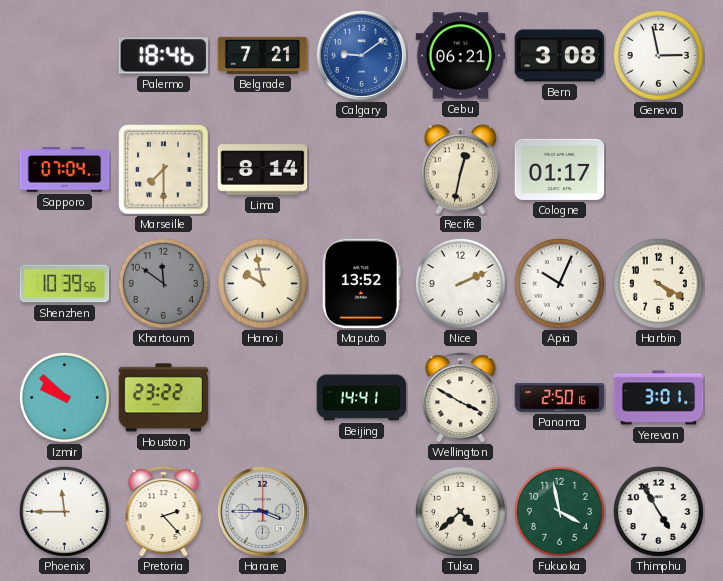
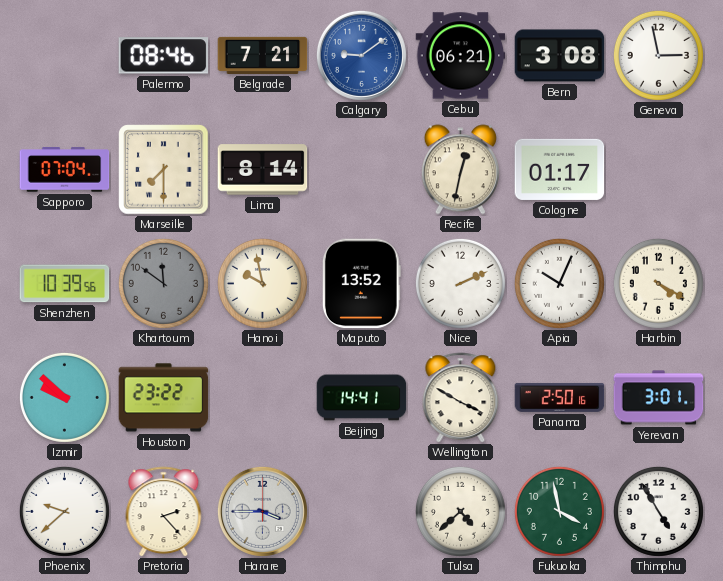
Palermo: 18:46 -> 08:46 (164, 56)
Phoenix: 11:45 -> 9:38 (64, 511)
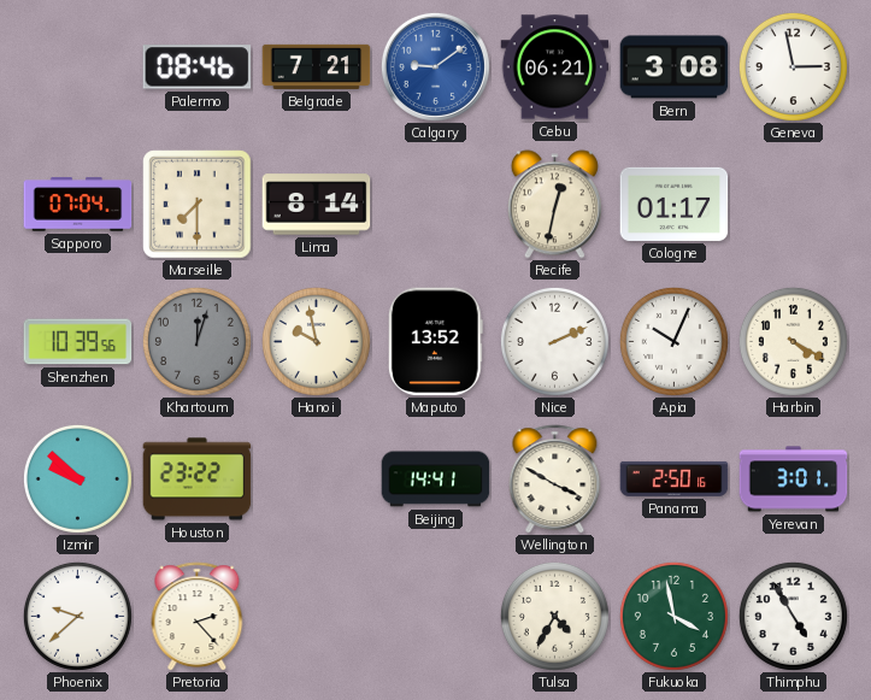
Khartoum: 11:51 -> 12:03 (196, 341)
Harare: 3:45 -> none (262, 511)
Tulsa: 4:38 -> 4:35 (554, 616)
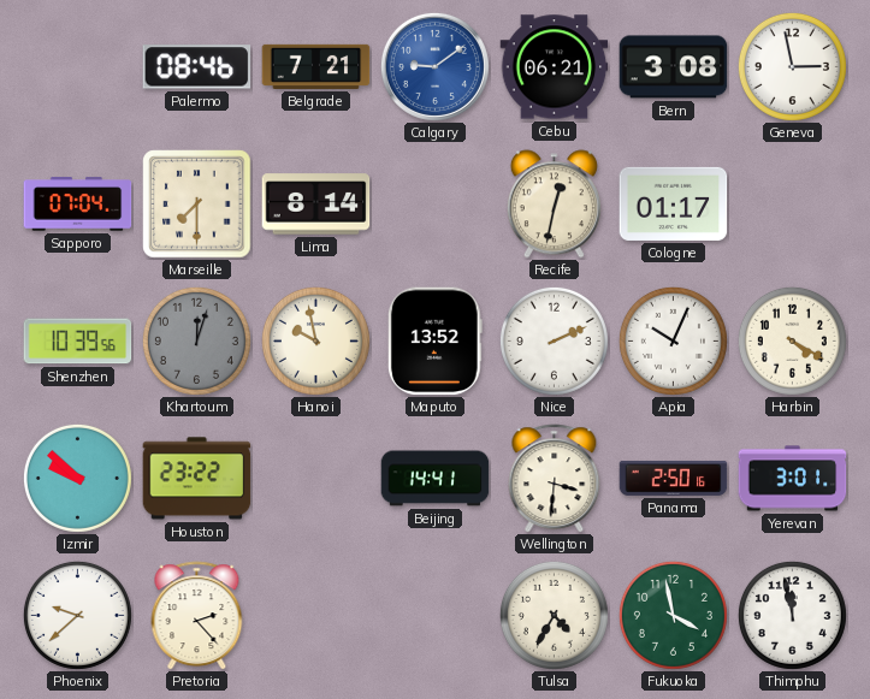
Wellington: 3:50 -> 3:31 (555, 479)
Thimphu: 4:55 -> 11:58 (792, 615)
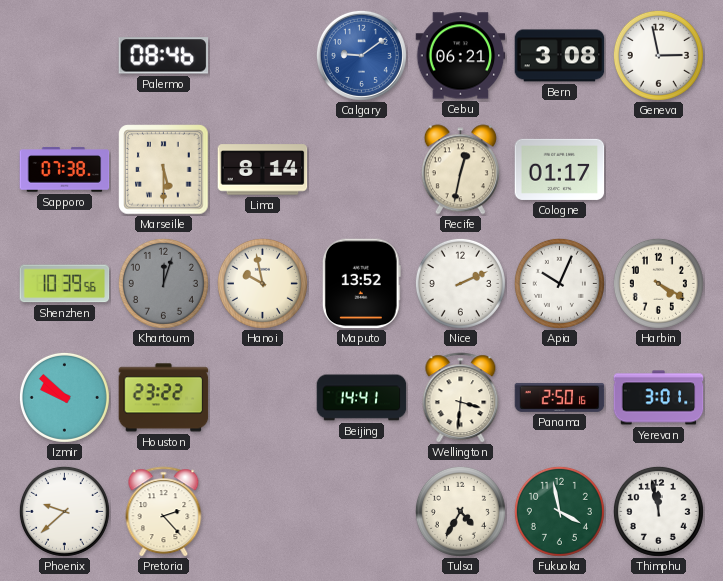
Belgrade: 7:21 -> none (316, 66)
Sapporo: 07:04 -> 07:38 (65, 170)
Marseille: 7:30 -> 5:30 (164, 170)
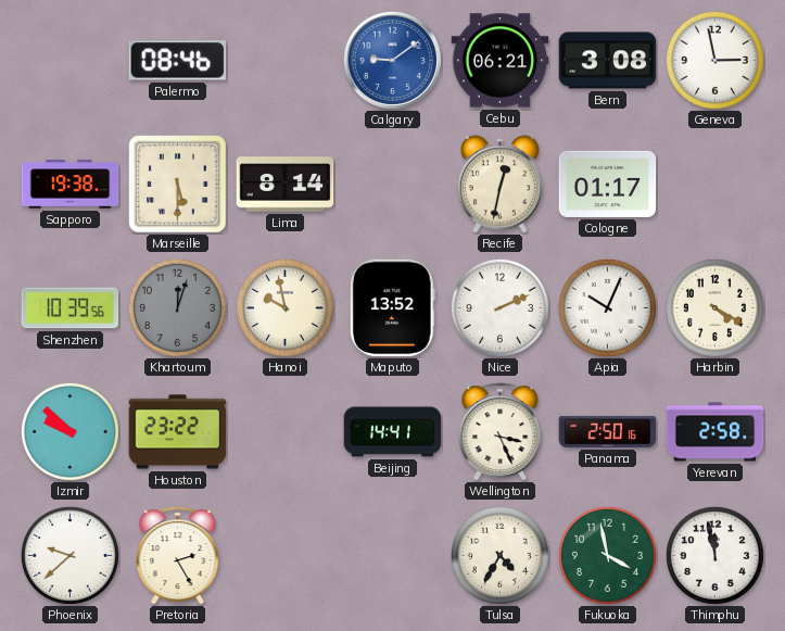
Sapporo: 07:38 -> 19:38 (71, 185)
Wellington: 3:31 -> 3:26 (501, 432)
Yerevan: 3:01 -> 2:58 (716, 432)
Pretoria: 2:23 -> 2:25 (178, 556)
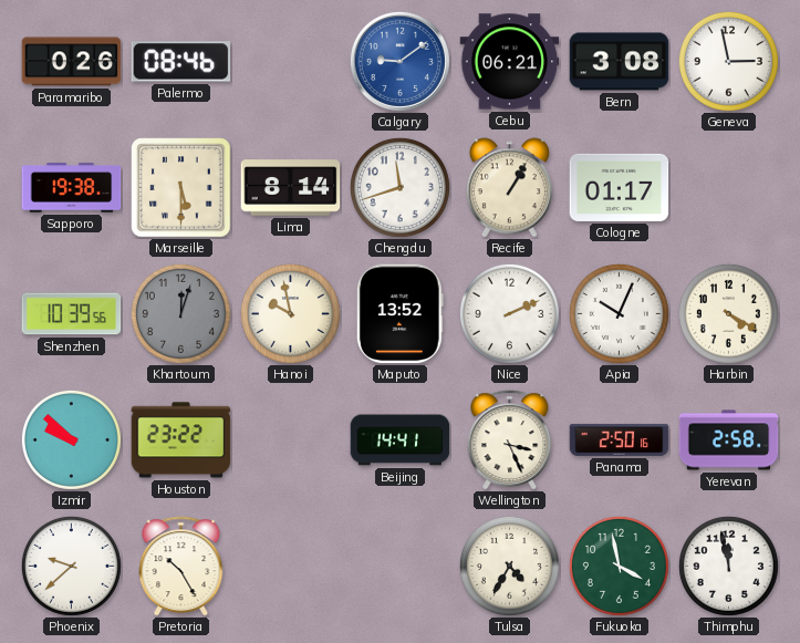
Paramaribo: none -> 0:26 (72, 62)
Chengdu: none -> 11:42 (399, 187)
Recife: 12:32 -> 1:05 (509, 188)
Pretoria: 2:25 -> 10:25 (181, 567)
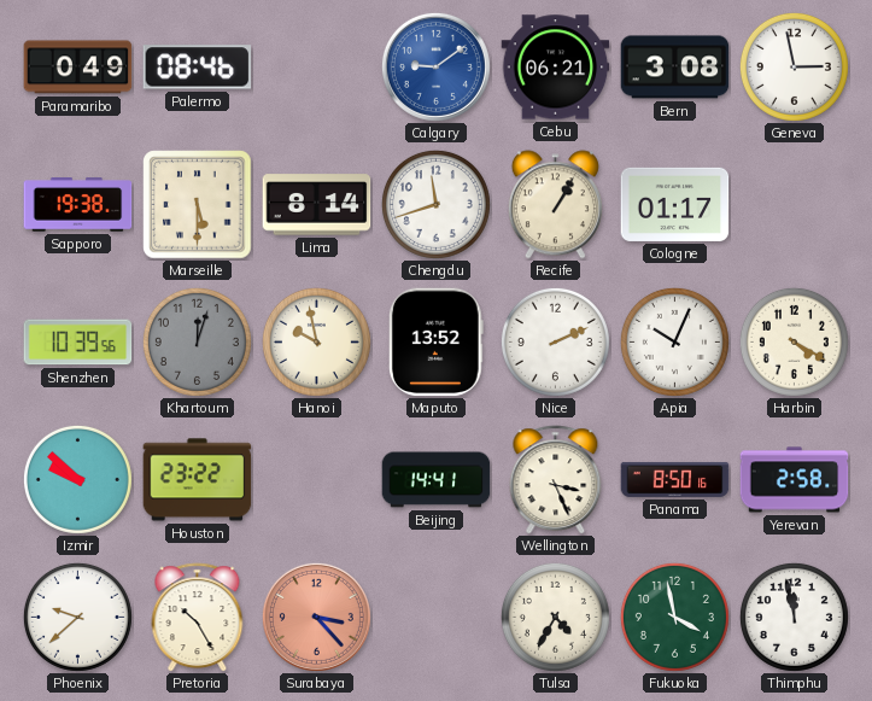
Paramaribo: 0:26 -> 0:49 (78, 68)
Panama: 2:50 -> 8:50 (675, 479)
Surabaya: none -> 3:23 (316, 617)
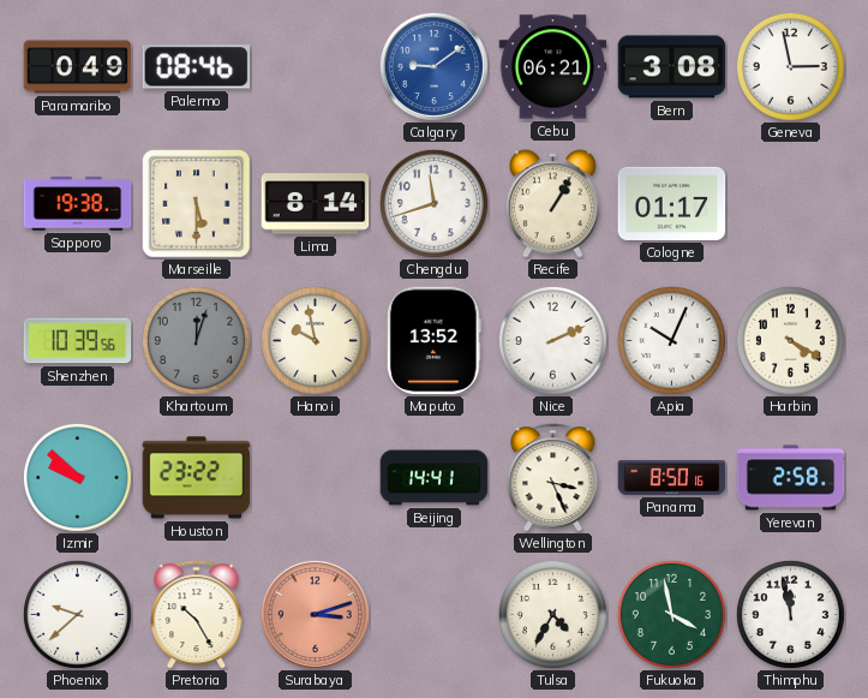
Surabaya: 3:23 -> 3:12 (315, 614)
